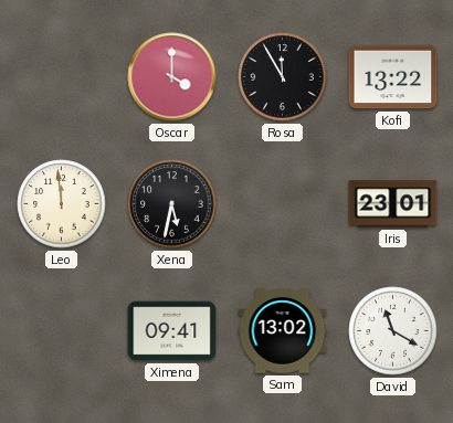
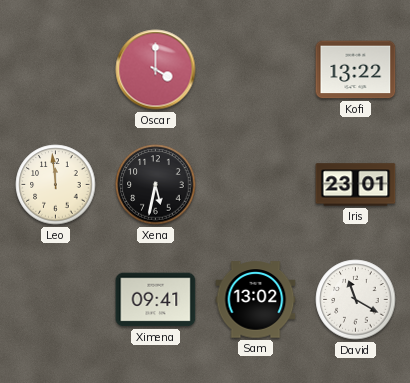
Rosa: 11:55 -> none (283, 77)
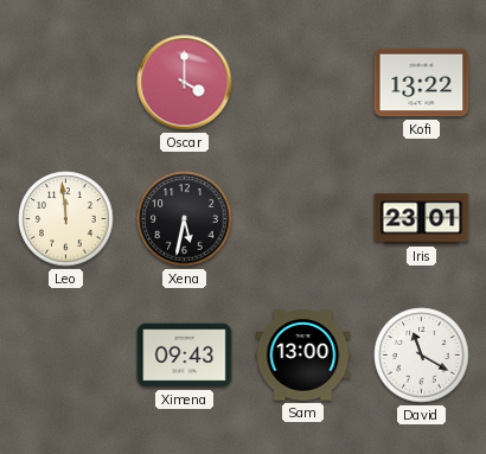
Ximena: 09:41 -> 09:43 (185, 356)
Sam: 13:02 -> 13:00 (303, 356)
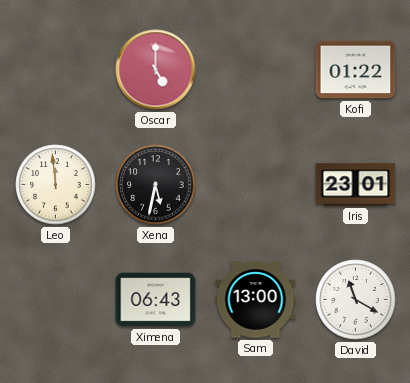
Oscar: 4:00 -> 5:00 (156, 70)
Kofi: 13:22 -> 01:22 (356, 70)
Ximena: 09:43 -> 06:43 (156, 300)
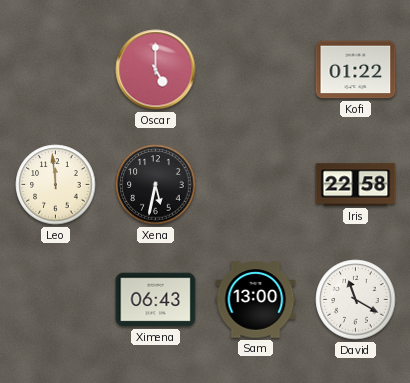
Iris: 23:01 -> 22:58 (356, 185)
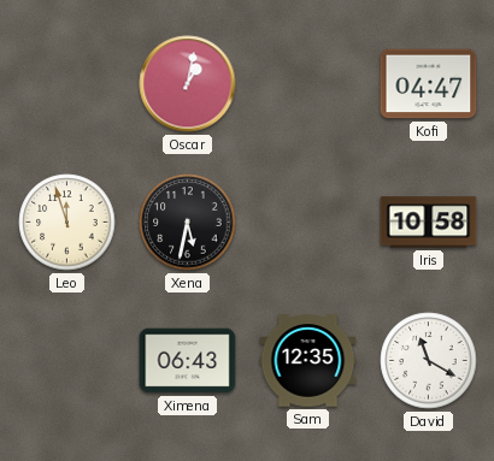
Oscar: 5:00 -> 1:02 (188, 84)
Kofi: 01:22 -> 04:47 (429, 84)
Leo: 11:59 -> 11:57 (67, 223)
Iris: 22:58 -> 10:58 (429, 223)
Sam: 13:00 -> 12:35 (308, 361)
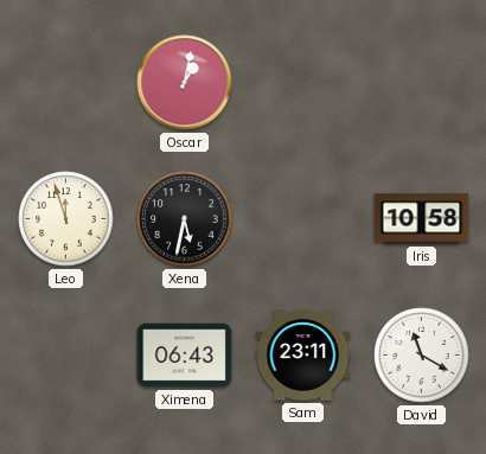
Kofi: 04:47 -> none (429, 84)
Sam: 12:35 -> 23:11 (303, 356)
